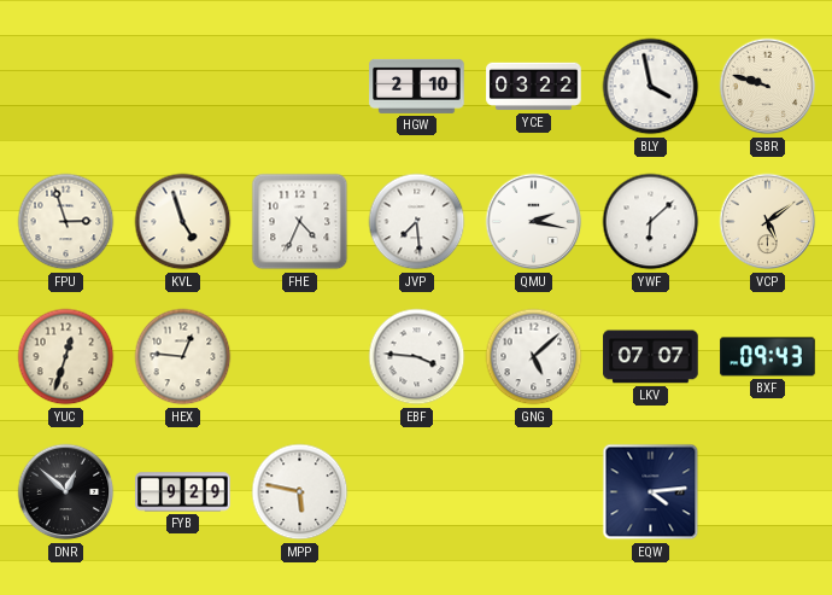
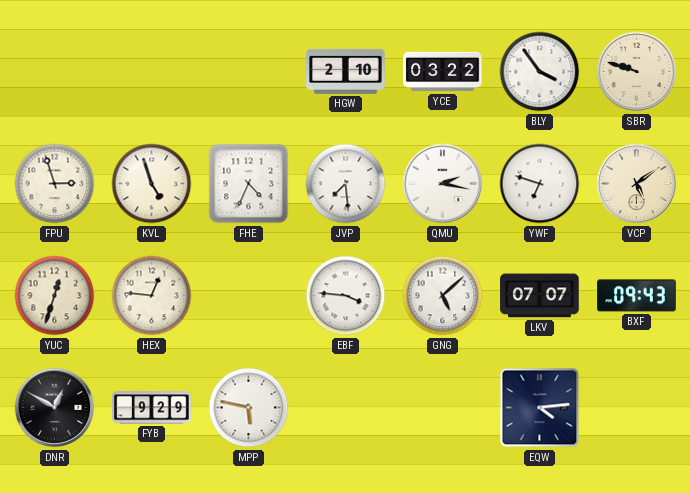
BLY: 3:58 -> 3:54 (540, 72)
YWF: 6:08 -> 6:48 (540, 184)
DNR: 12:52 -> 12:50 (55, 408)
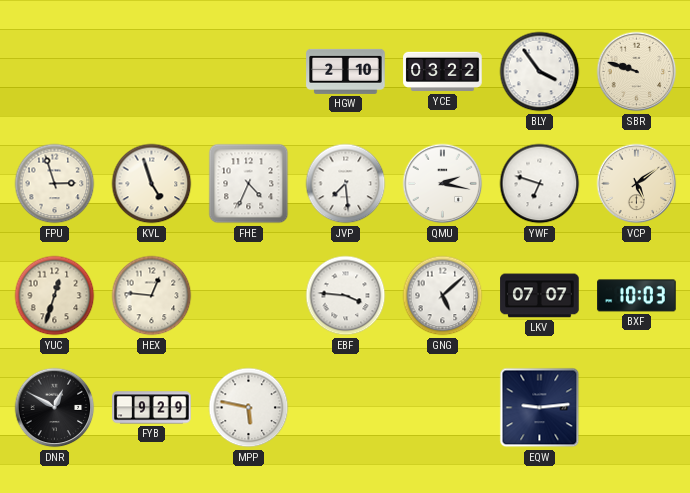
BXF: 09:43 -> 10:03 (637, 296)
EQW: 4:14 -> 9:14 (540, 408)
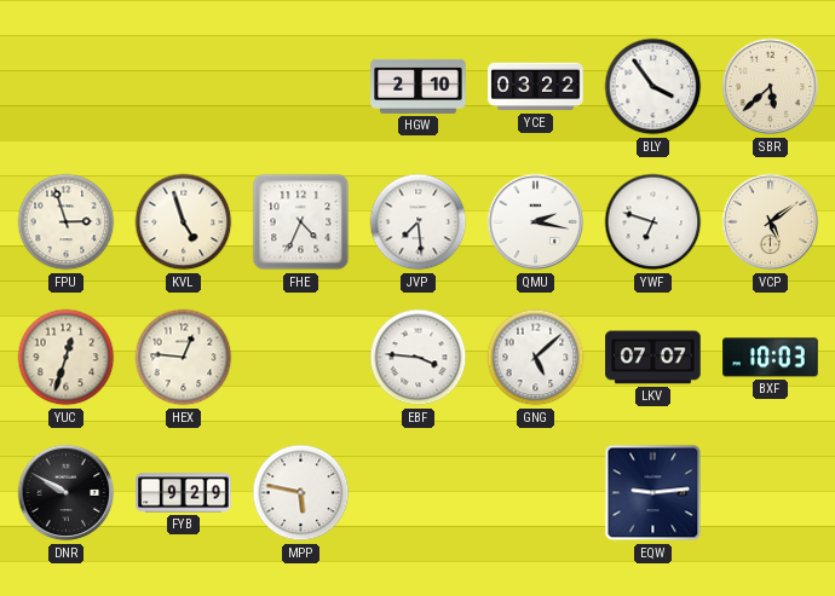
SBR: 9:48 -> 5:38 (771, 87)
DNR: 12:50 -> 9:50 (67, 493)
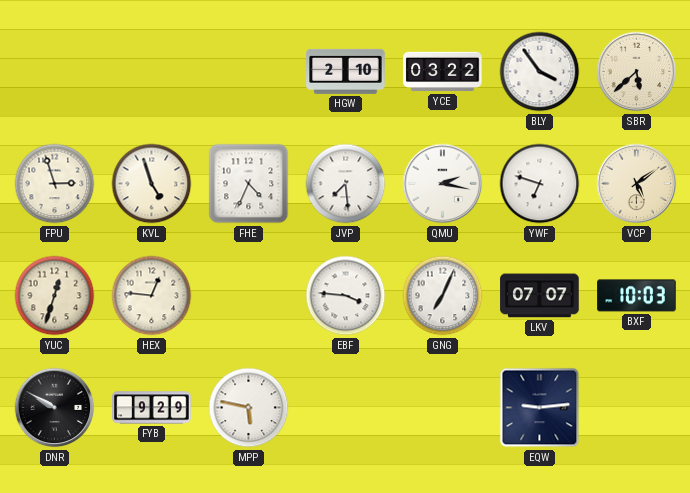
GNG: 5:08 -> 7:04 (443, 296)
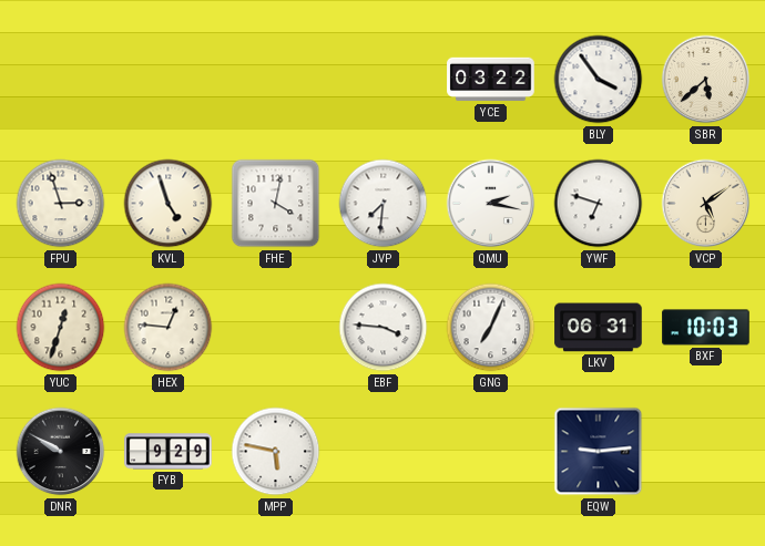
HGW: 2:10 -> none (346, 71)
FHE: 4:34 -> 4:02 (276, 204)
JVP: 7:29 -> 7:31 (384, 204)
LKV: 07:07 -> 06:31 (599, 328)
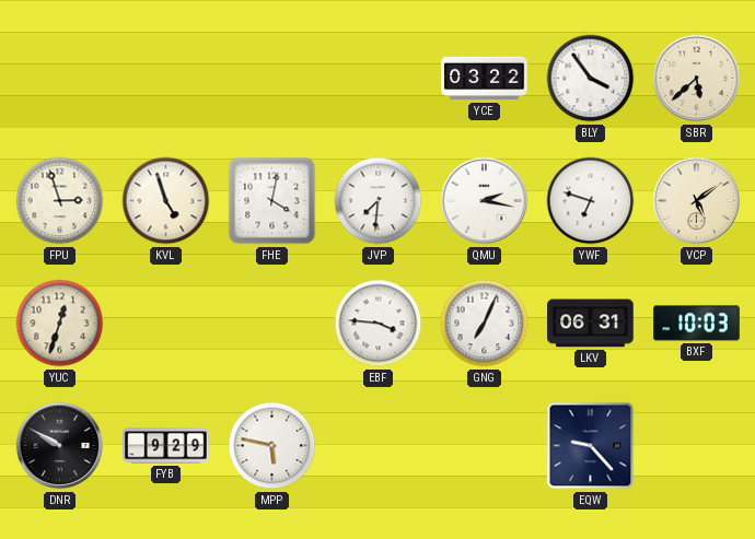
HEX: 12:46 -> none (169, 328)
EQW: 9:14 -> 9:23 (591, 446)
